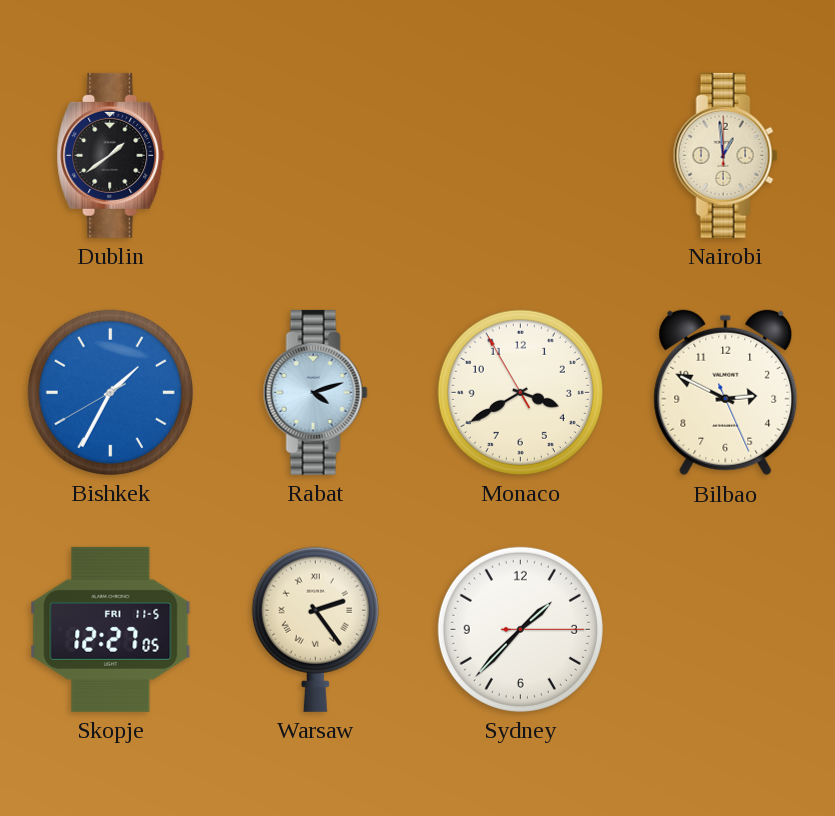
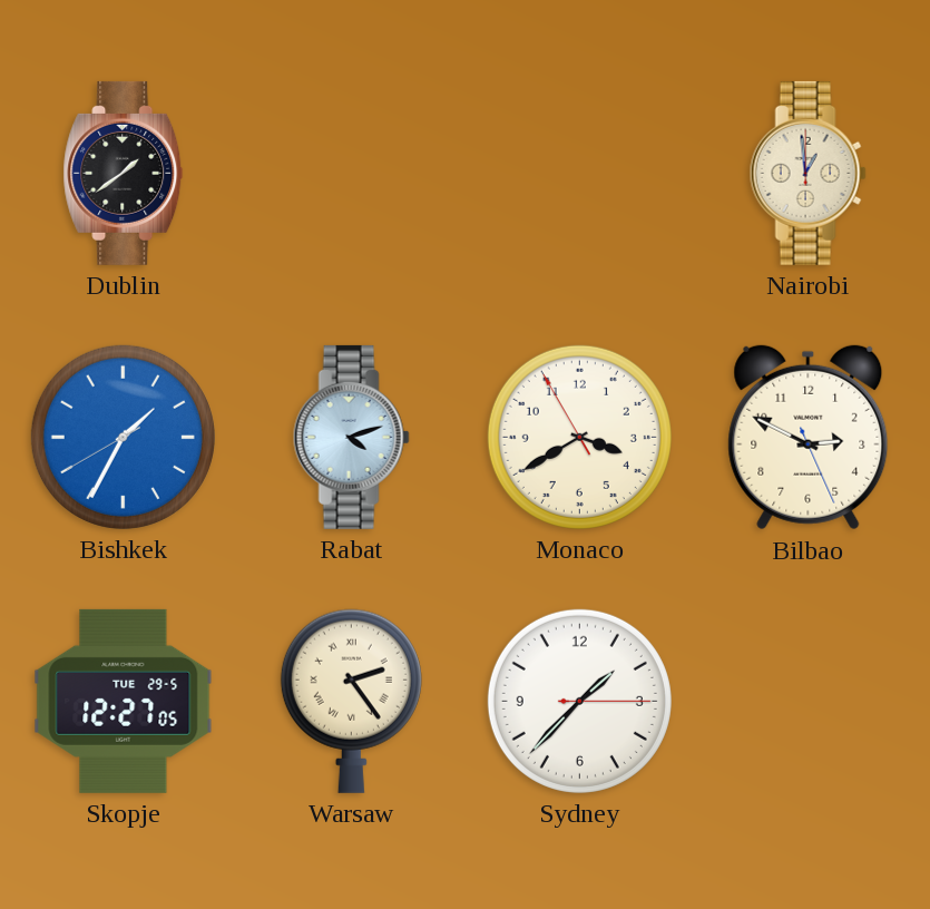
Skopje date: FRI 11-5 -> TUE 29-5 (124, 701)
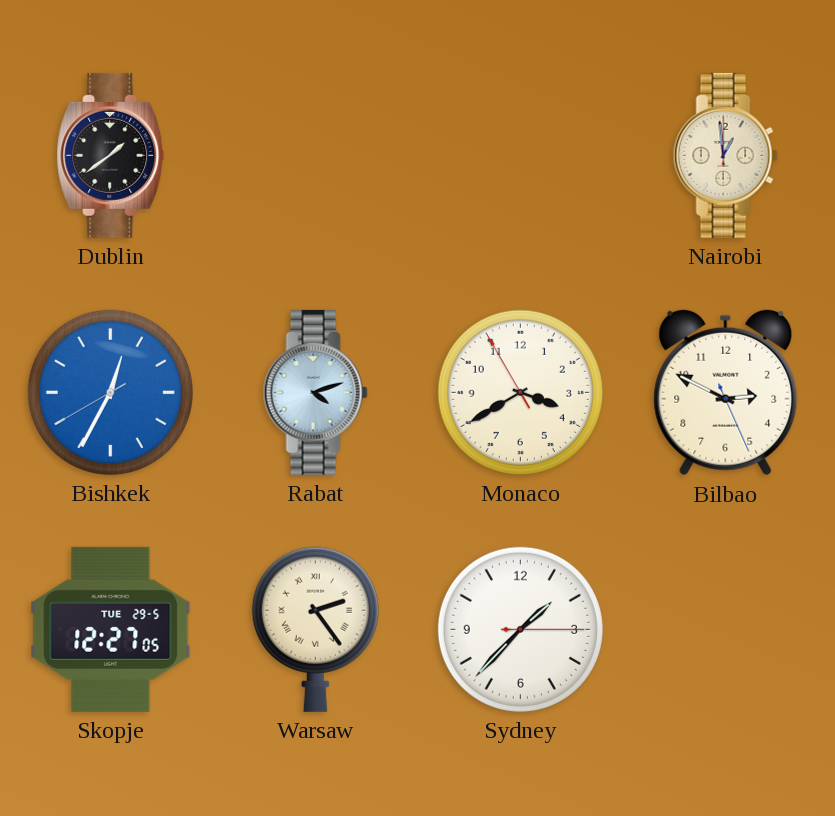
Bishkek: 1:34 -> 12:34 (110, 392)
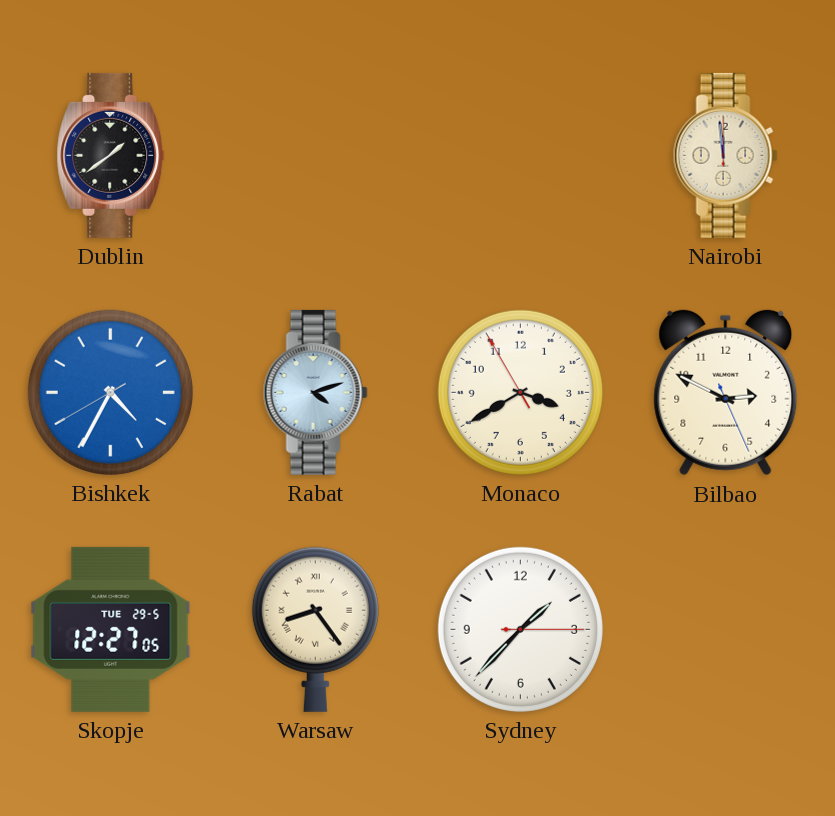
Nairobi: 12:59 -> 11:59 (725, 155)
Bishkek: 12:34 -> 4:34 (110, 392)
Warsaw: 2:24 -> 8:24 (315, 629)
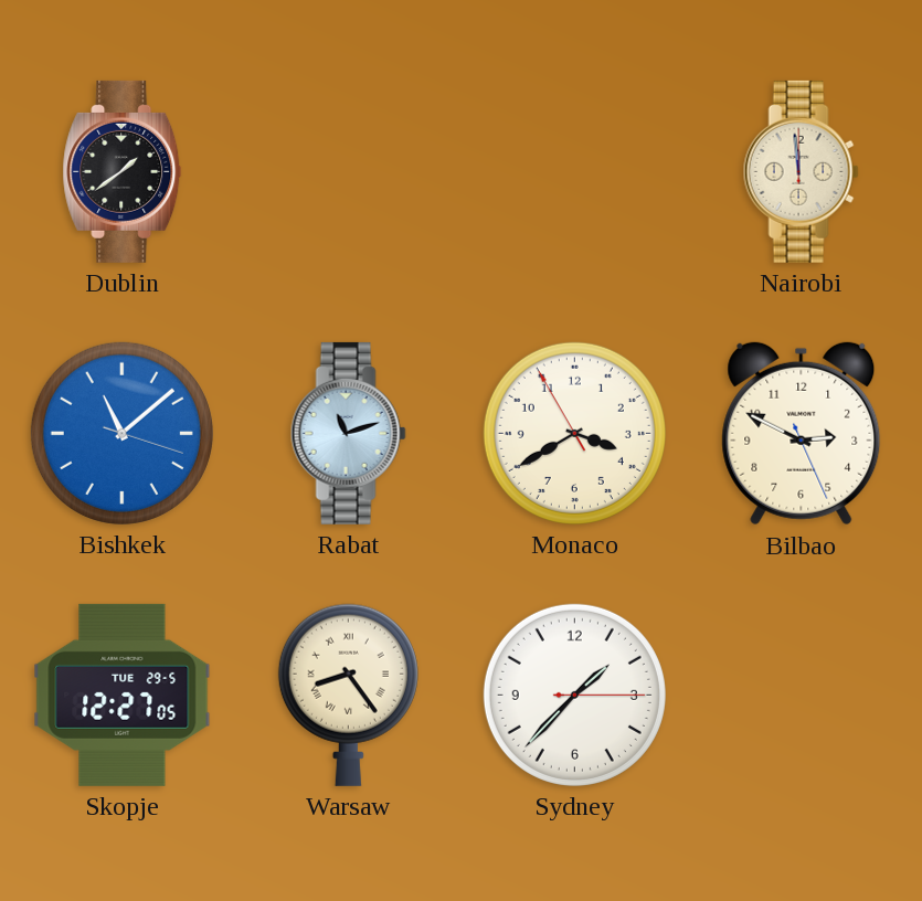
Bishkek: 4:34 -> 11:08 (121, 433)
Rabat: 4:12 -> 11:12 (348, 433)
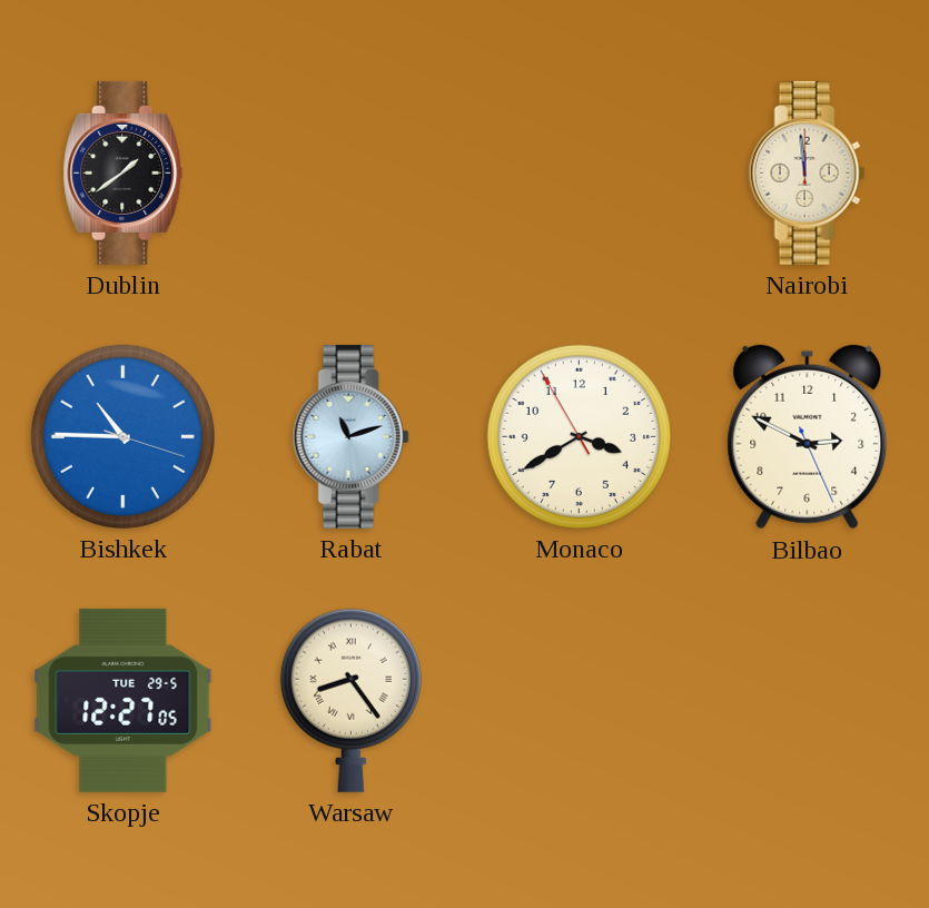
Bishkek: 11:08 -> 10:45 (122, 436)
Sydney: 1:37 -> none (574, 695)
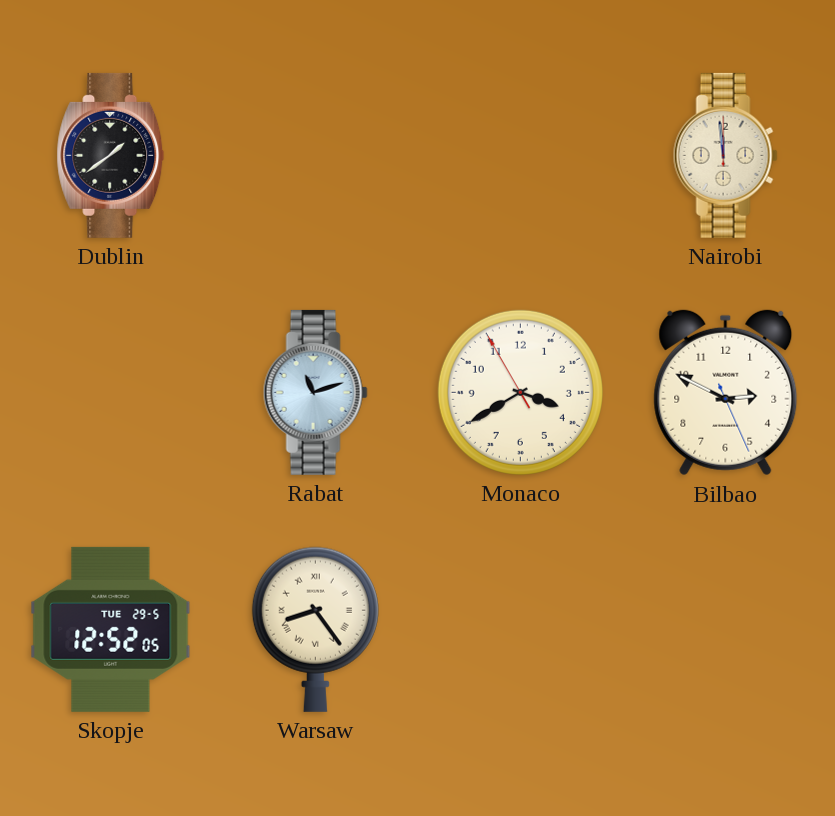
Bishkek: 10:45 -> none (122, 436)
Skopje: 12:27 -> 12:52 (111, 629)
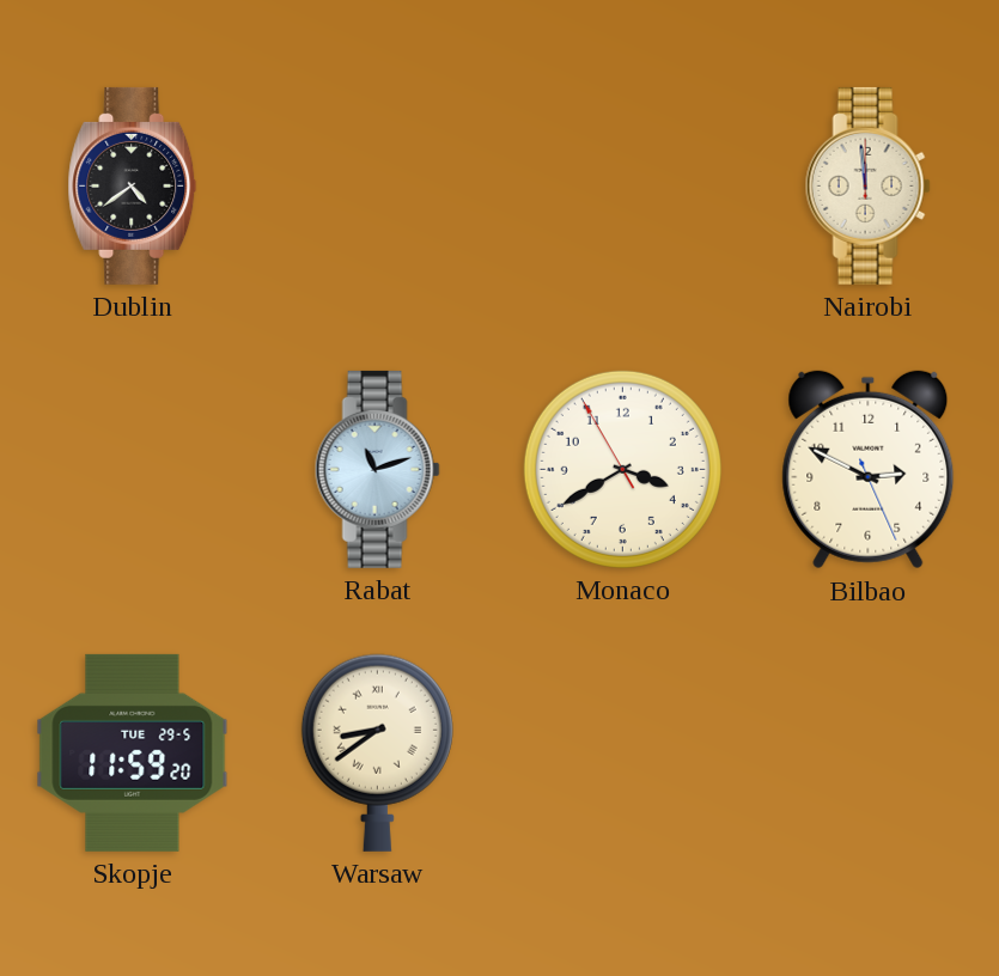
Dublin: 1:39 -> 4:39 (133, 185)
Skopje: 12:52 -> 11:59 (133, 752)
Warsaw: 8:24 -> 8:39 (377, 752)
